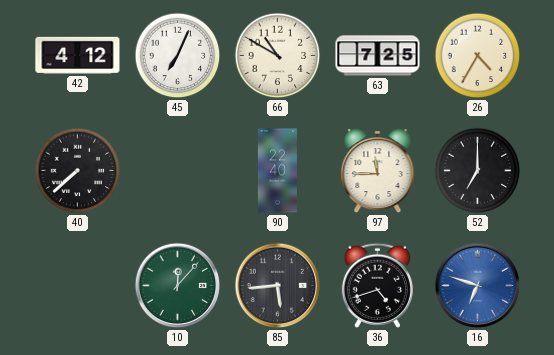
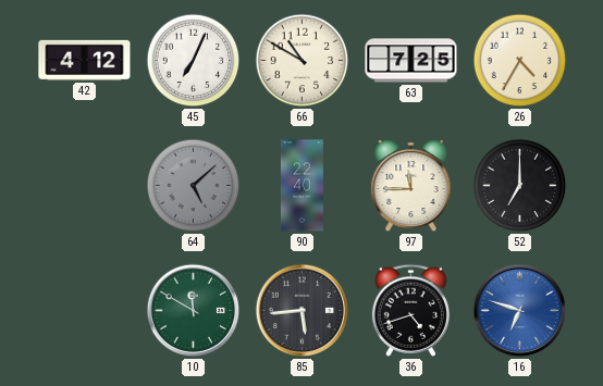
40: 7:38 -> none (78, 171)
64: none -> 5:08 (194, 186)
10: 12:07 -> 11:50 (194, 311)
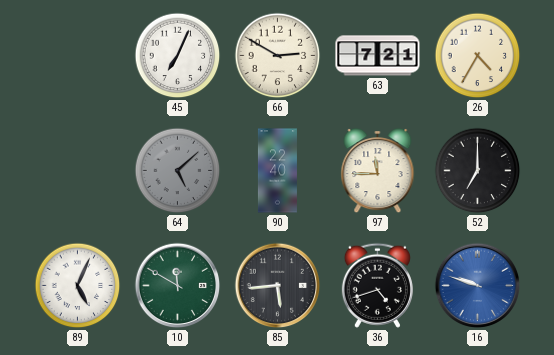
42: 4:12 -> none (85, 60)
66: 10:50 -> 2:50 (278, 56)
63: 7:25 -> 7:21 (378, 56)
89: none -> 5:04 (78, 286)
16: 6:48 -> 9:48 (478, 286)
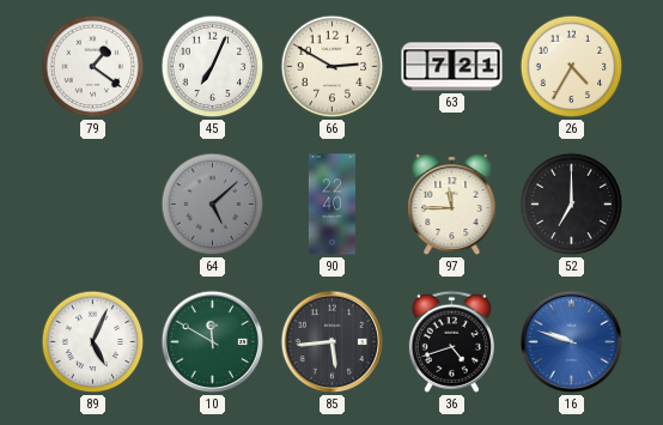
79: none -> 1:21 (93, 67)
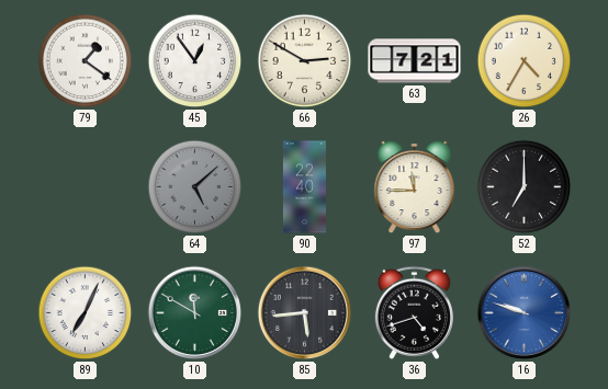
45: 7:04 -> 12:54 (195, 61)
89: 5:04 -> 7:04 (86, 313)
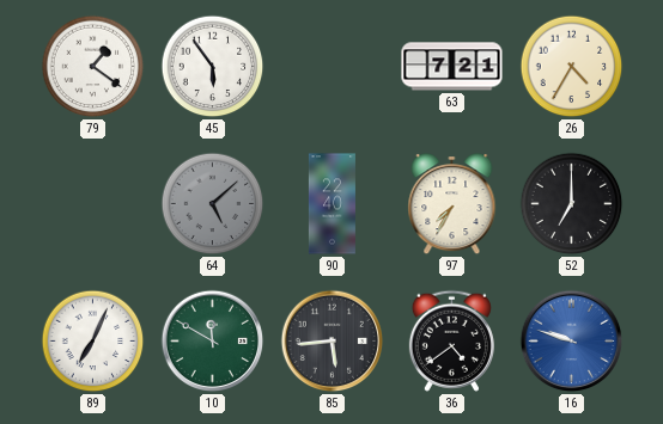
45: 12:54 -> 5:54 (213, 67)
66: 2:50 -> none (305, 61)
97: 11:45 -> 7:35 (452, 205)
36: 4:42 -> 4:39 (451, 340)
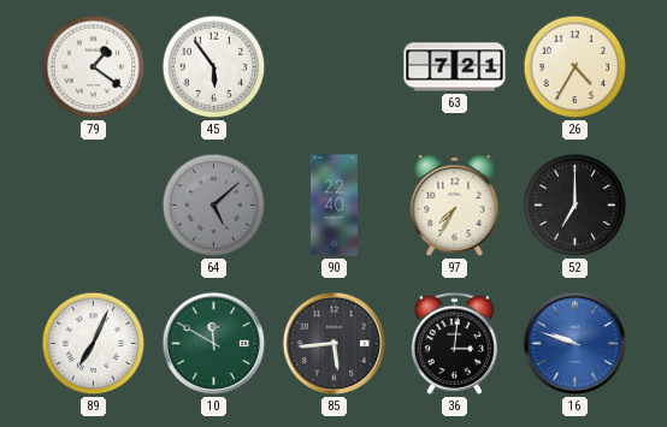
36: 4:39 -> 3:01 (454, 343)
